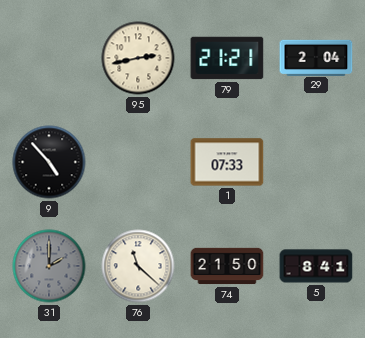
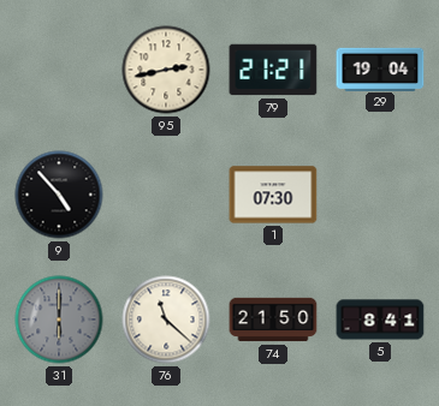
29: 2:04 -> 19:04 (380, 68)
1: 07:33 -> 07:30 (273, 195)
31: 2:00 -> 6:00 (59, 320)
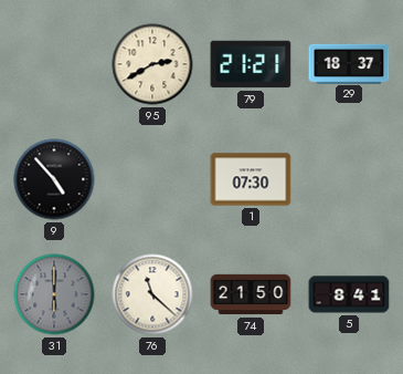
95: 2:43 -> 2:40 (152, 64)
29: 19:04 -> 18:37 (349, 63)
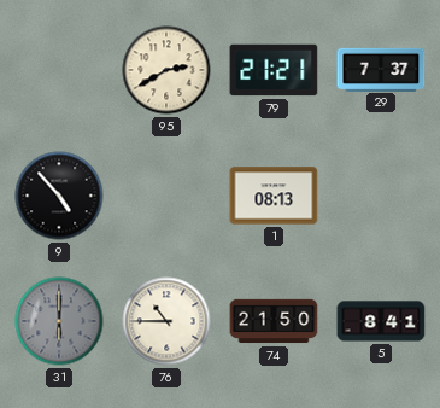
29: 18:37 -> 7:37 (381, 69)
1: 07:30 -> 08:13 (274, 196)
76: 11:22 -> 10:45 (166, 321)
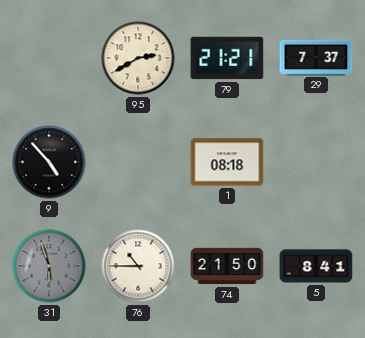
1: 08:13 -> 08:18 (227, 162)
31: 6:00 -> 5:57 (49, 266)
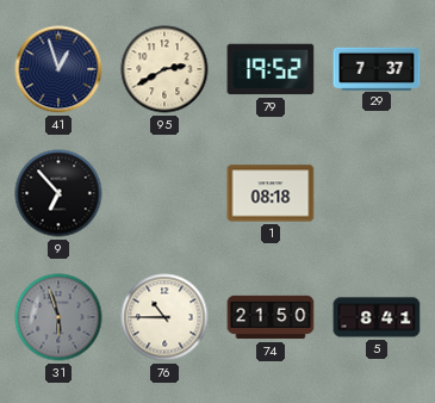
41: none -> 12:57 (58, 69)
79: 21:21 -> 19:52 (271, 69)
9: 4:53 -> 6:53 (58, 193)
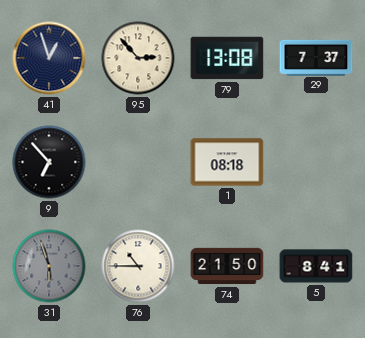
95: 2:40 -> 2:53 (138, 58)
79: 19:52 -> 13:08 (227, 58)
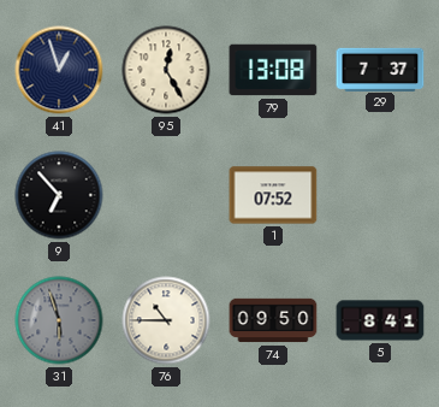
95: 2:53 -> 12:25 (166, 70)
1: 08:18 -> 07:52 (273, 195)
74: 21:50 -> 09:50 (273, 320)
